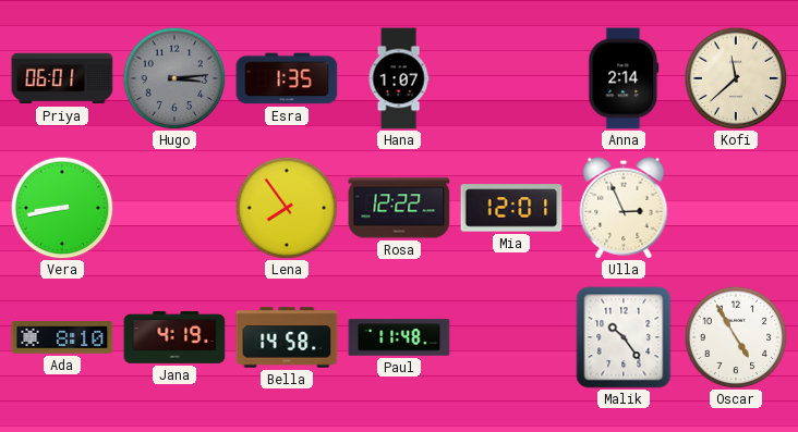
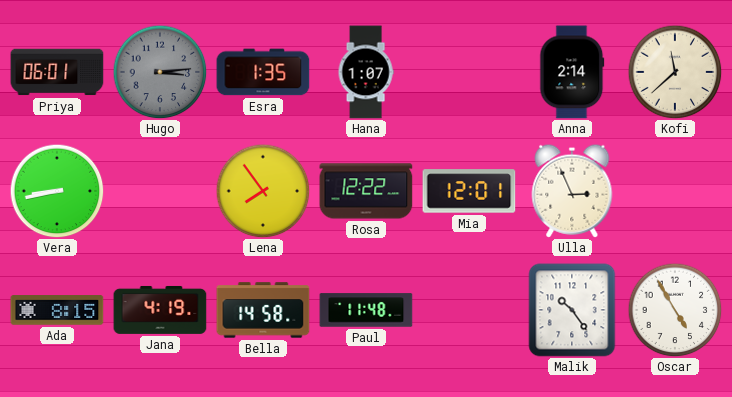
Ada: 8:10 -> 8:15 (57, 310)
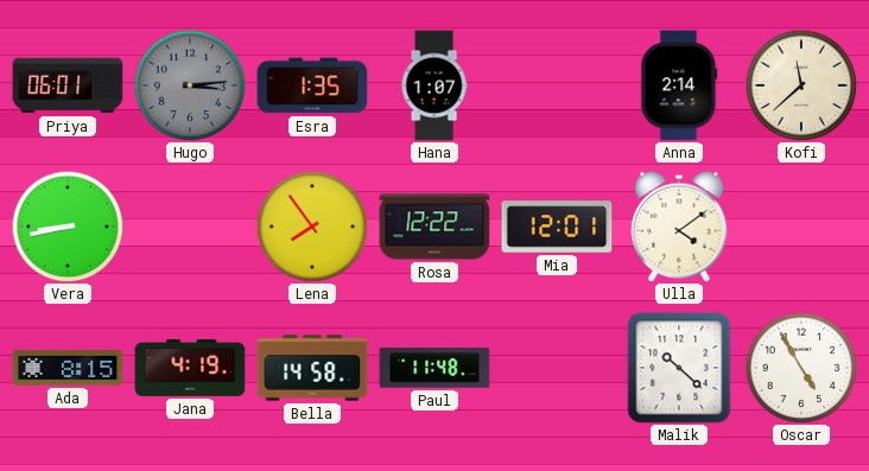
Ulla: 2:56 -> 4:09 (679, 227)
Malik: 10:24 -> 10:22 (679, 368)
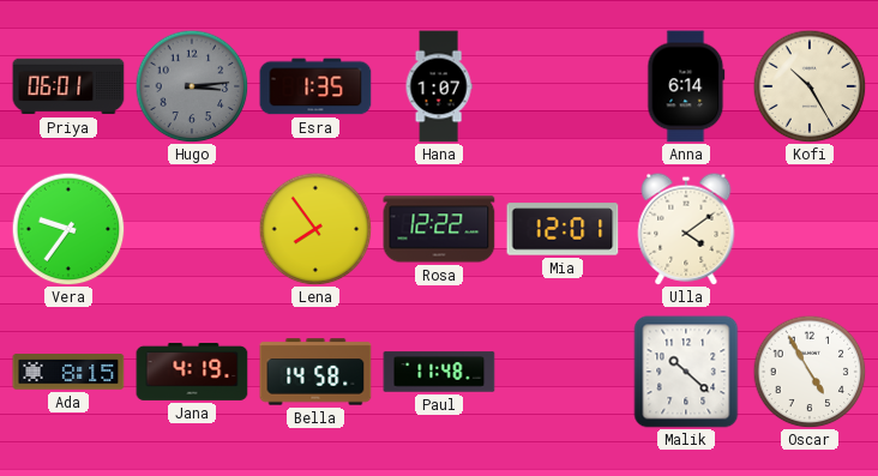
Anna: 2:14 -> 6:14 (686, 86)
Kofi: 11:38 -> 10:25 (810, 86)
Vera: 8:43 -> 9:36 (68, 229)
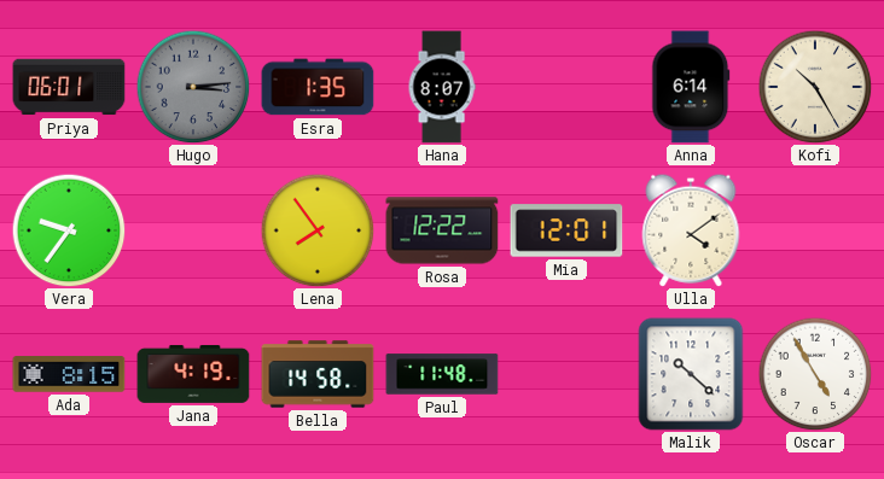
Hana: 1:07 -> 8:07 (442, 87)
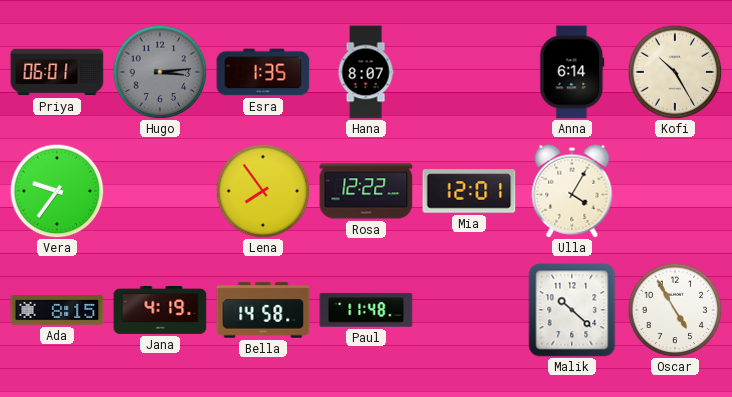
Ulla: 4:09 -> 4:05 (572, 191)
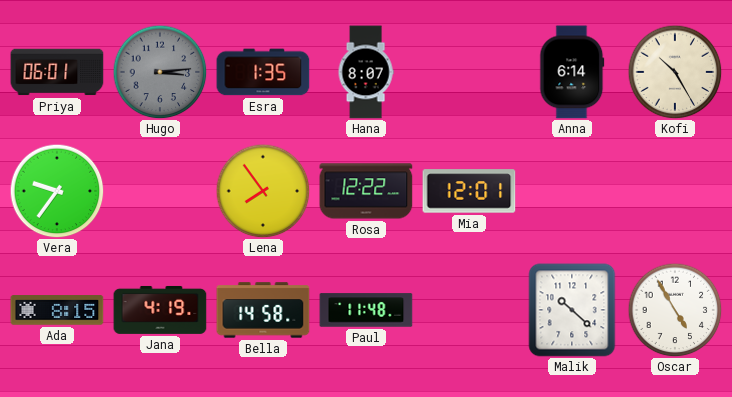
Ulla: 4:05 -> none (572, 191)
